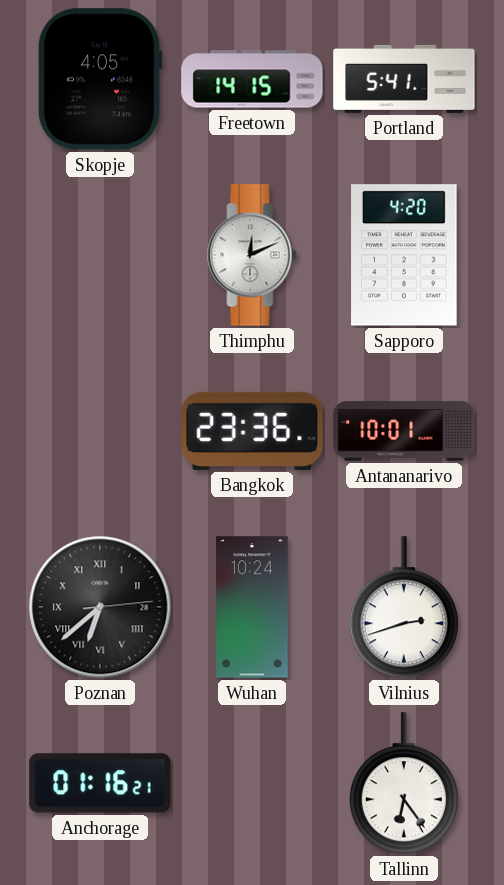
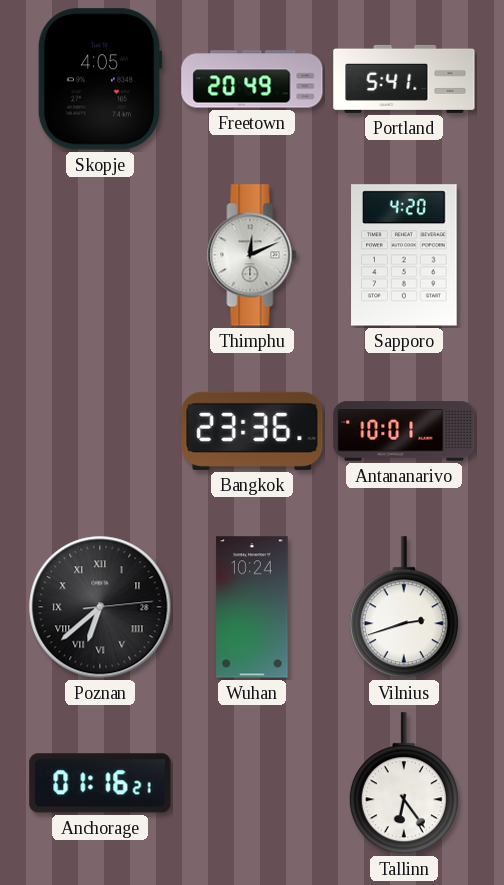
Freetown: 14:15 -> 20:49 (252, 79)
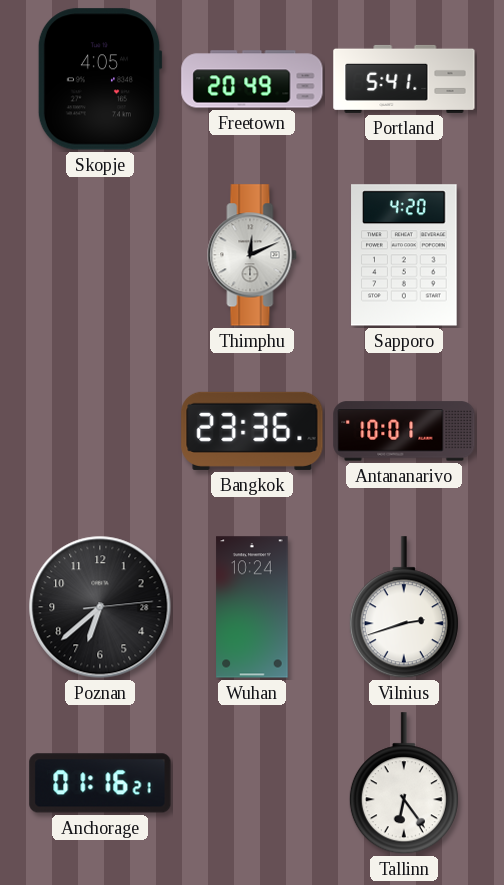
Poznan numerals: Roman -> Arabic (100, 607)
